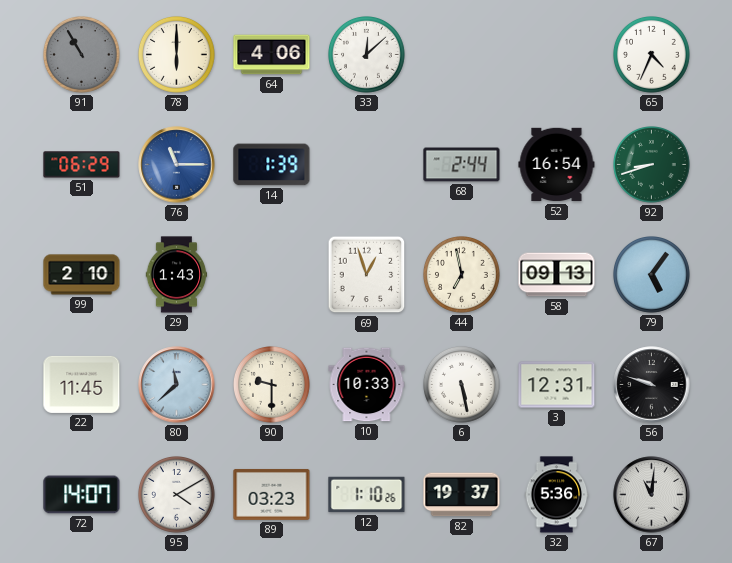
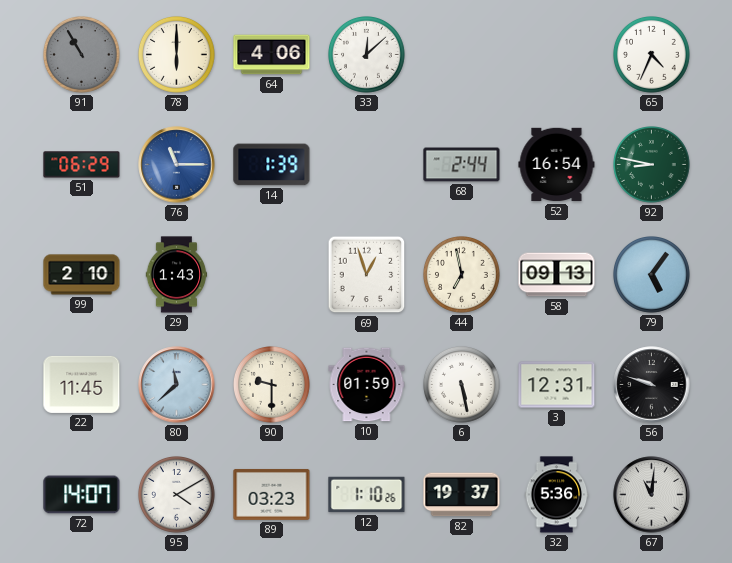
92: 8:42 -> 8:47 (652, 165)
10: 10:33 -> 01:59 (367, 385)
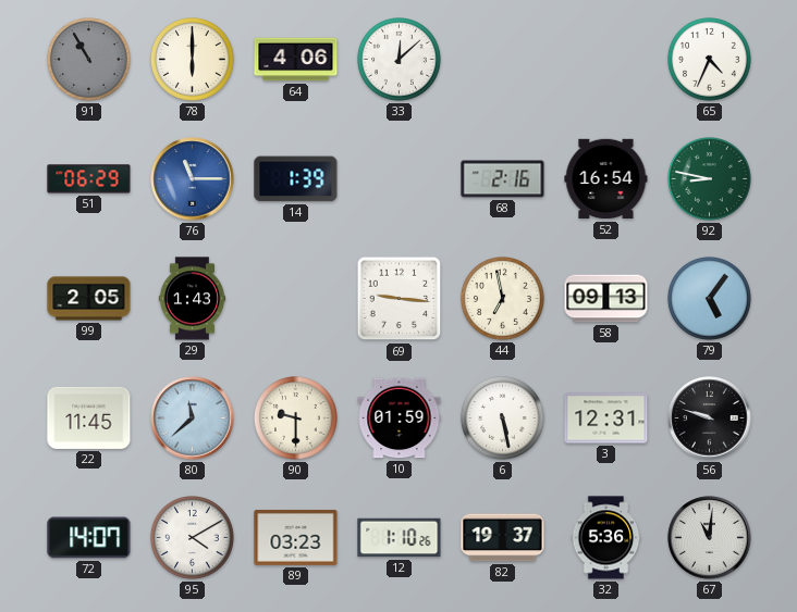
68: 2:44 -> 2:16 (503, 179)
99: 2:10 -> 2:05 (89, 299)
69: 12:57 -> 9:16 (400, 299)
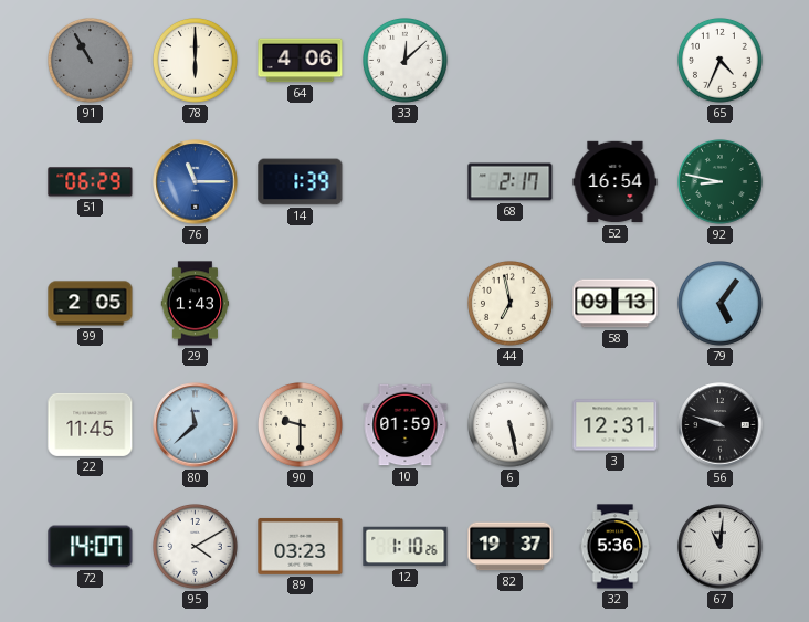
68: 2:16 -> 2:17 (511, 182)
69: 9:16 -> none (400, 299)
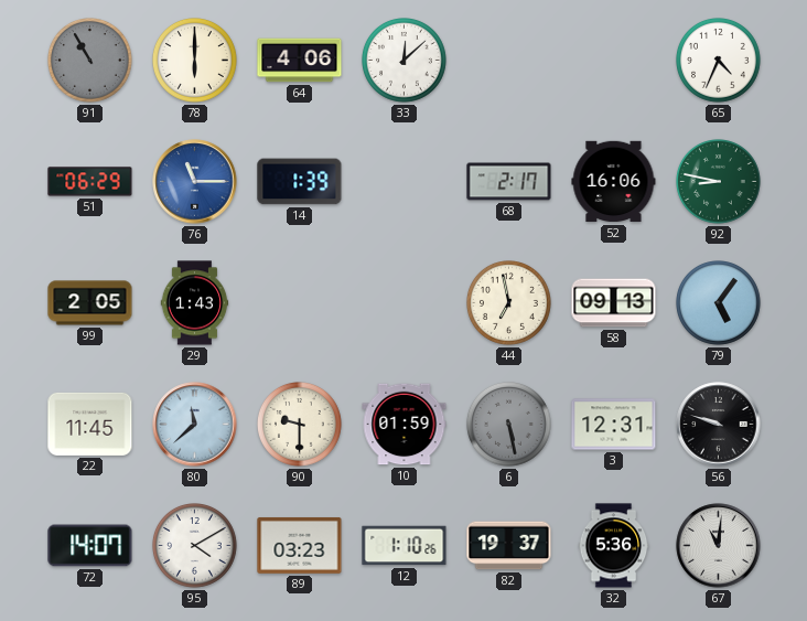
52: 16:54 -> 16:06 (614, 182)
6 dial: white -> grey (509, 425)
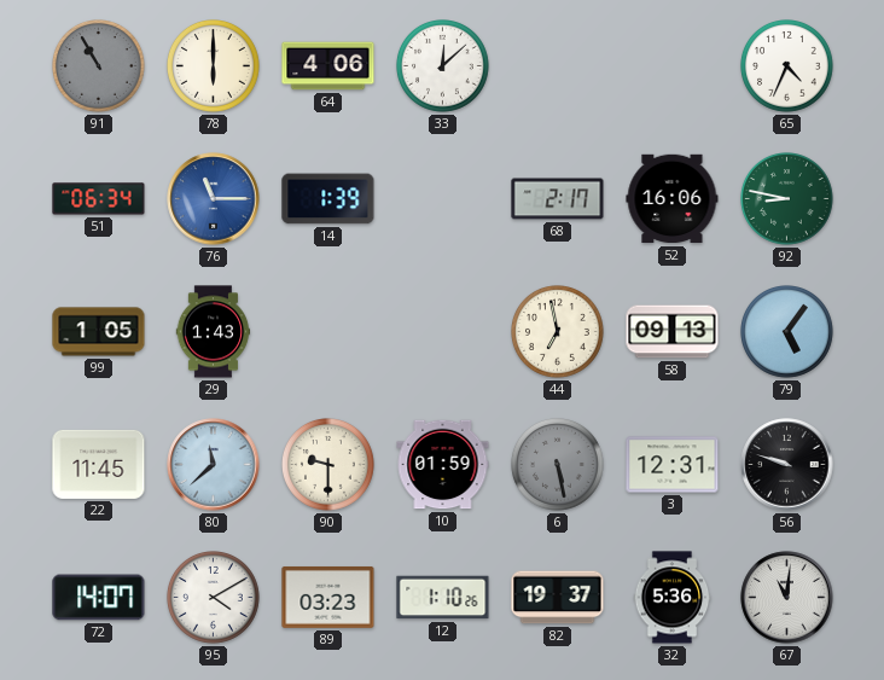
51: 06:29 -> 06:34 (99, 199)
99: 2:05 -> 1:05 (99, 332)
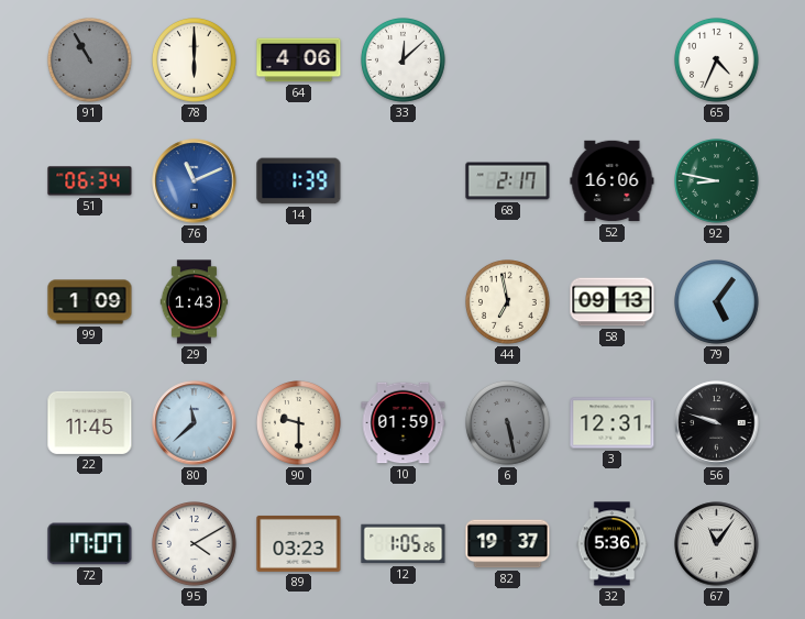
76: 11:15 -> 11:11 (195, 181)
99: 1:05 -> 1:09 (90, 302)
72: 14:07 -> 17:07 (90, 544)
12: 1:10 -> 1:05 (404, 544)
67: 11:01 -> 11:06 (717, 544)
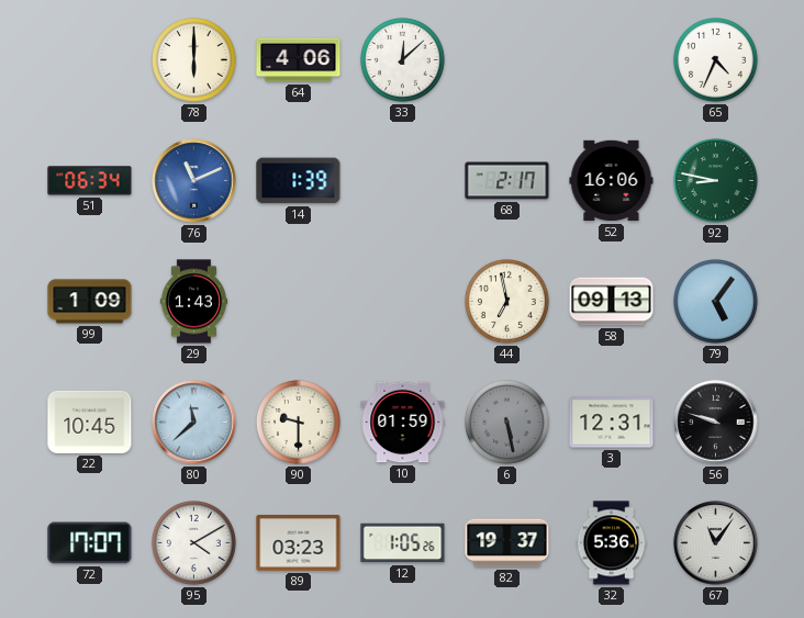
91: 10:55 -> none (90, 60)
22: 11:45 -> 10:45 (90, 422)
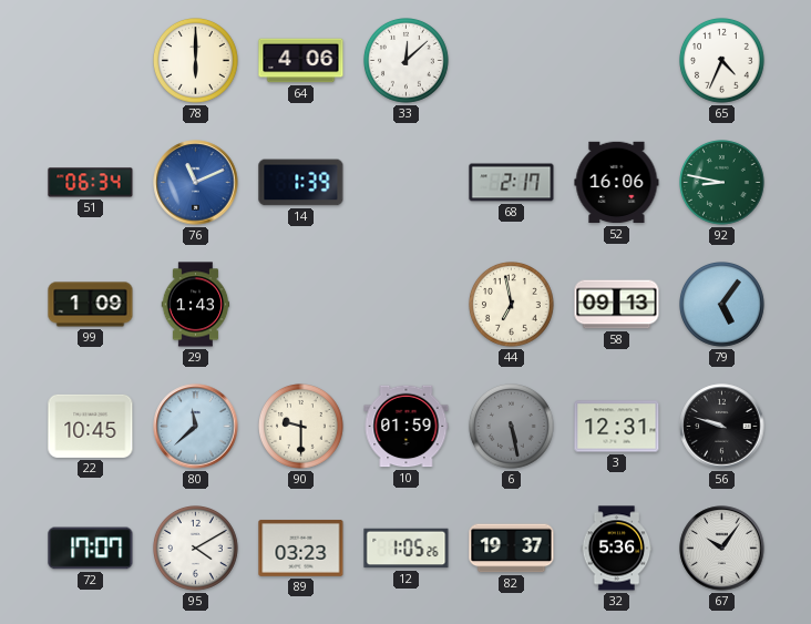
67: 11:06 -> 10:06 (722, 549)
